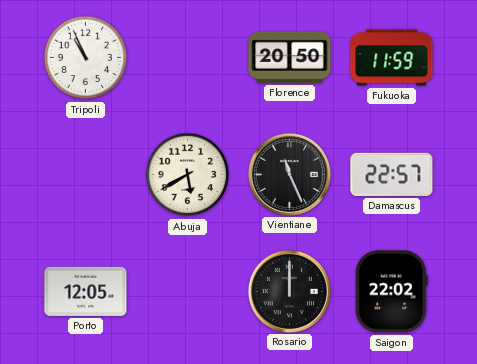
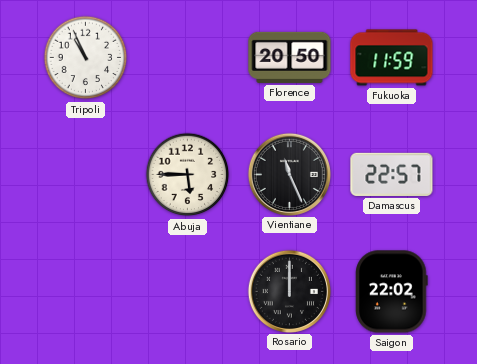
Abuja: 5:40 -> 5:45 (188, 175)
Porto: 12:05 -> none (86, 291)
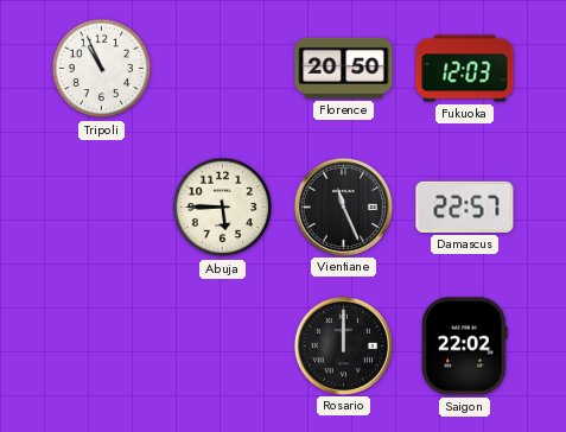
Fukuoka: 11:59 -> 12:03 (465, 69)
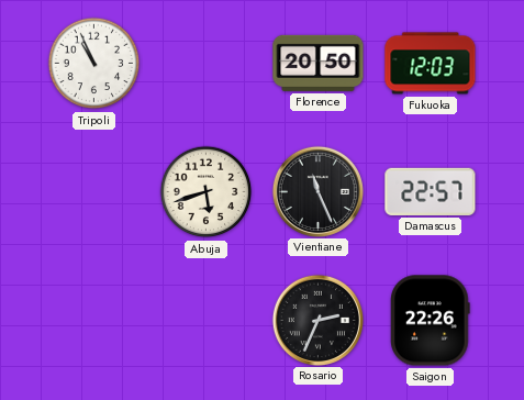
Abuja: 5:45 -> 5:42 (207, 192)
Rosario: 12:00 -> 2:34 (317, 320)
Saigon: 22:02 -> 22:26 (431, 321)
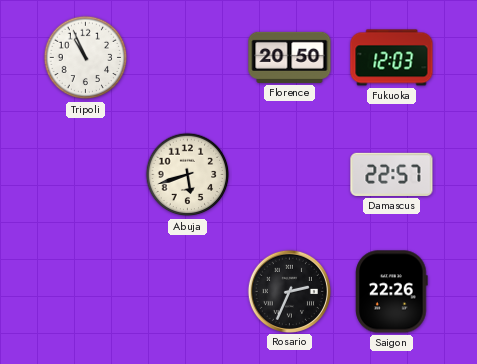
Vientiane: 11:26 -> none (317, 191)
